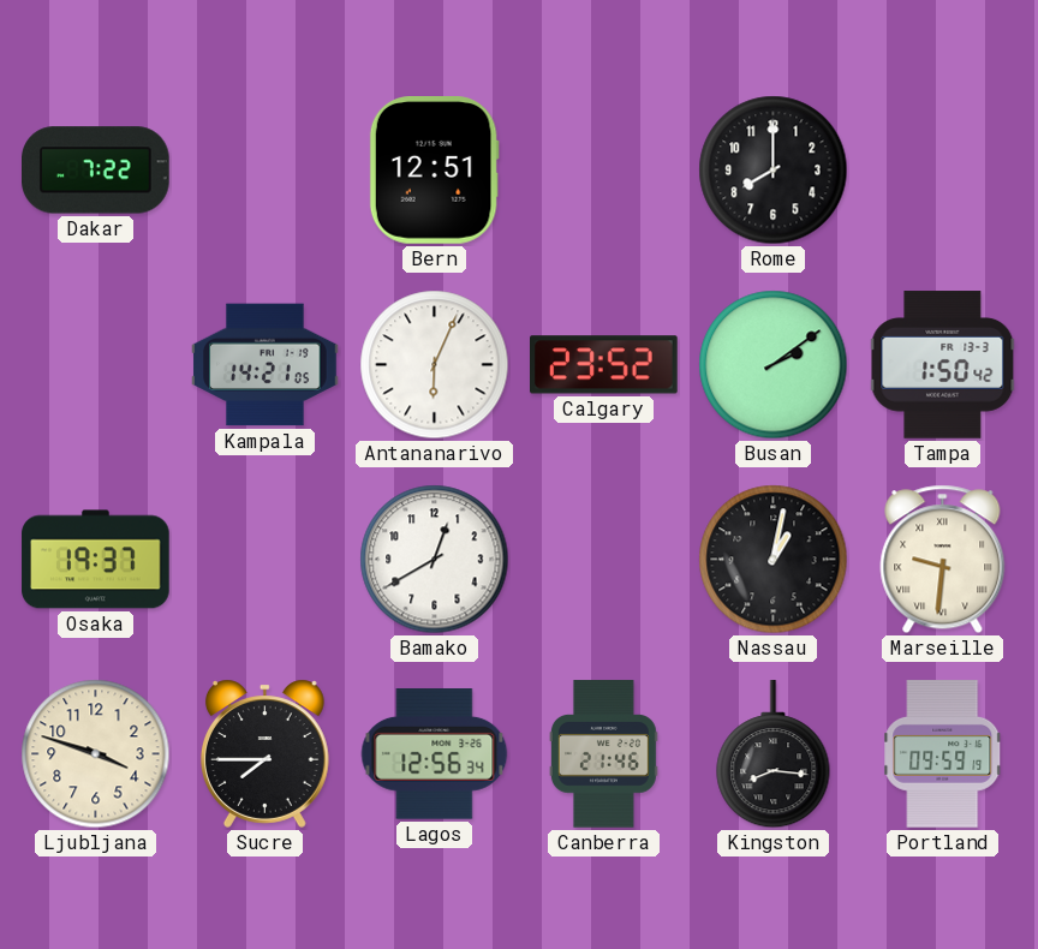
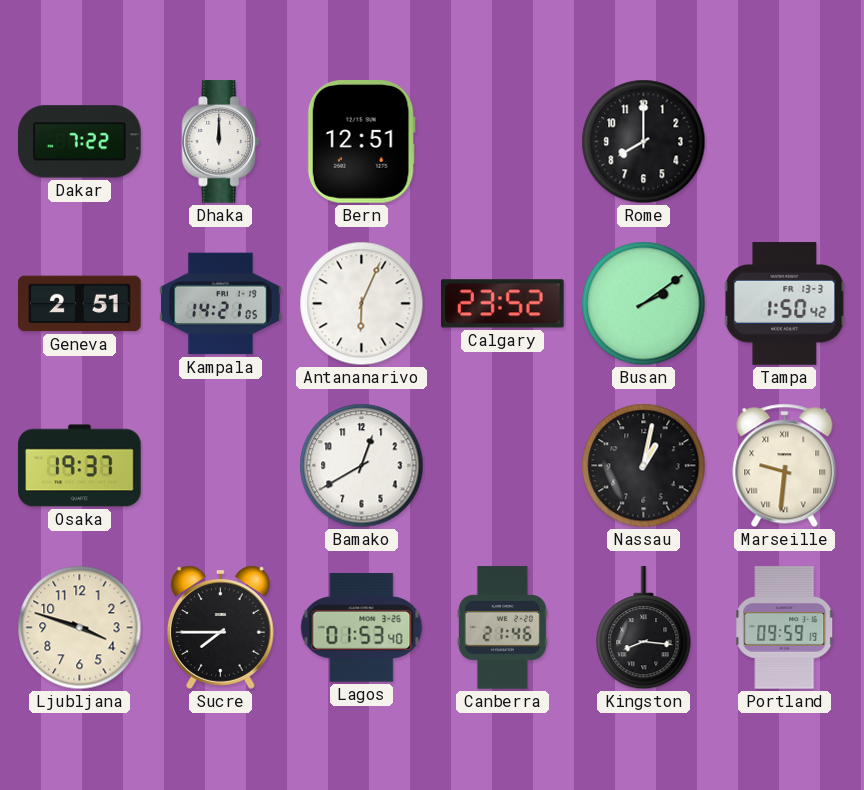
Dhaka: none -> 12:00 (221, 142)
Geneva: none -> 2:51 (80, 304)
Lagos: 12:56 -> 01:53 (362, 628)
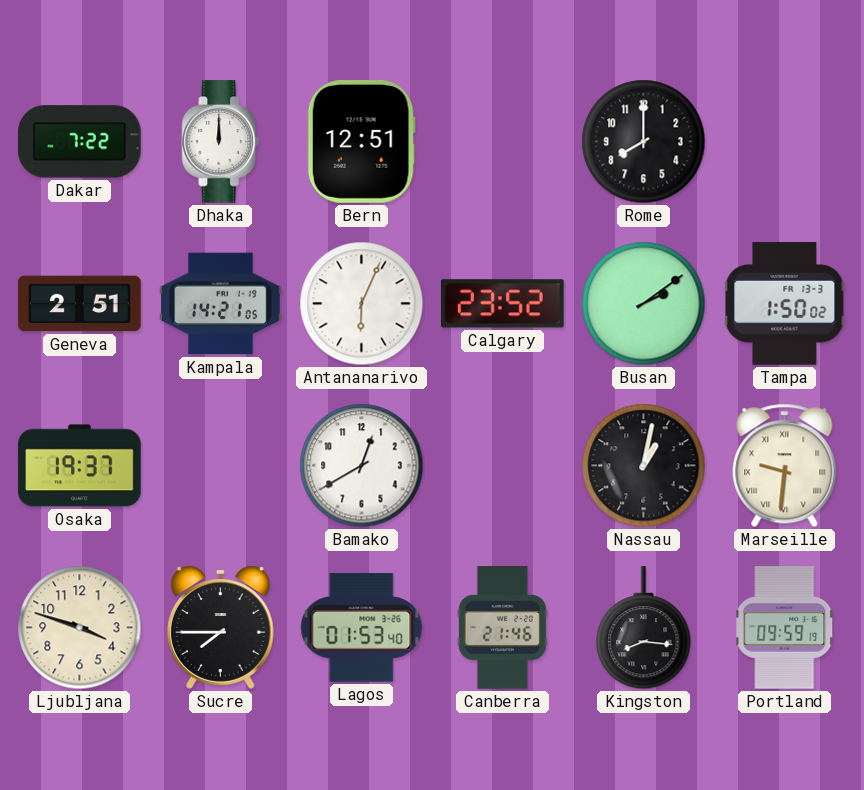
Tampa: 1:50:42 -> 1:50:02 (785, 304)
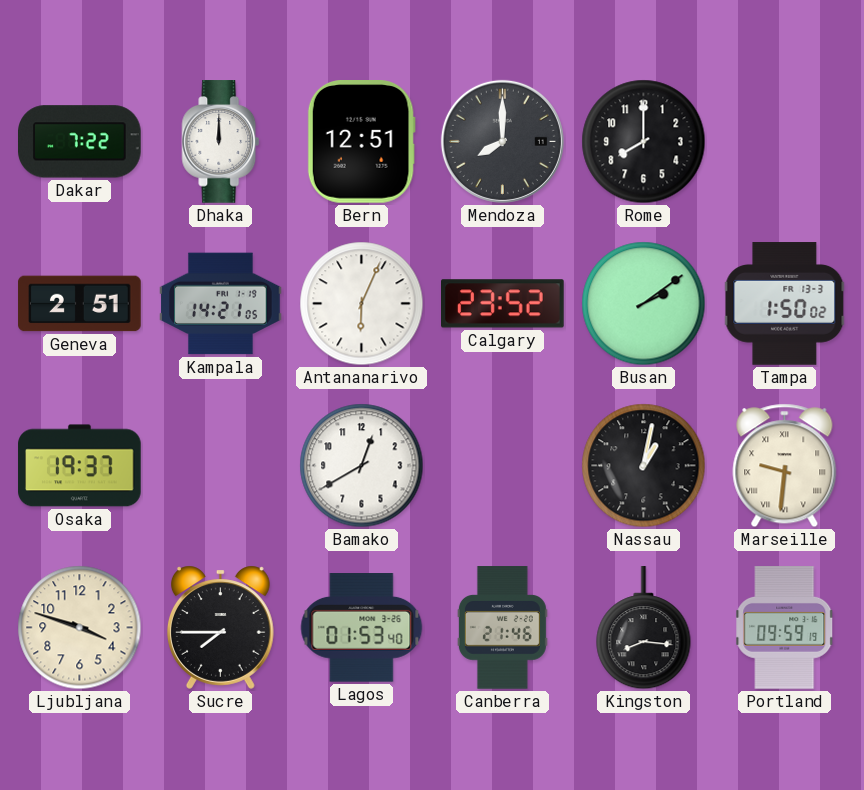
Mendoza: none -> 8:00 (502, 141)
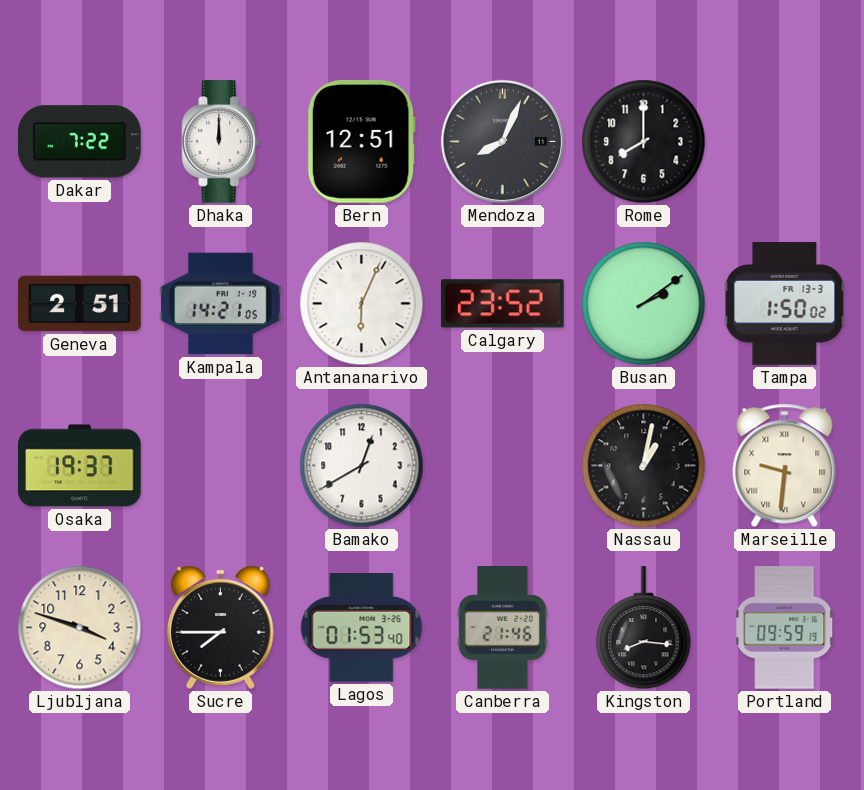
Mendoza: 8:00 -> 8:04 (502, 141)
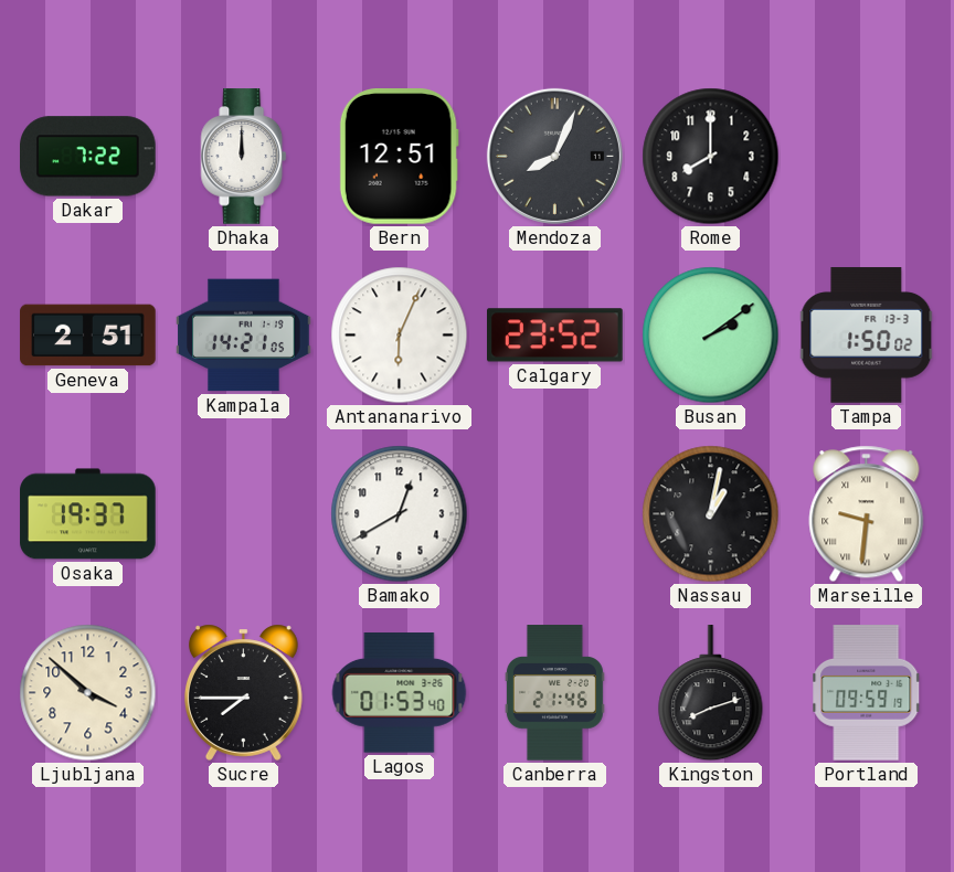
Ljubljana: 3:48 -> 3:52 (88, 693)
Kingston: 8:16 -> 8:12 (711, 693)
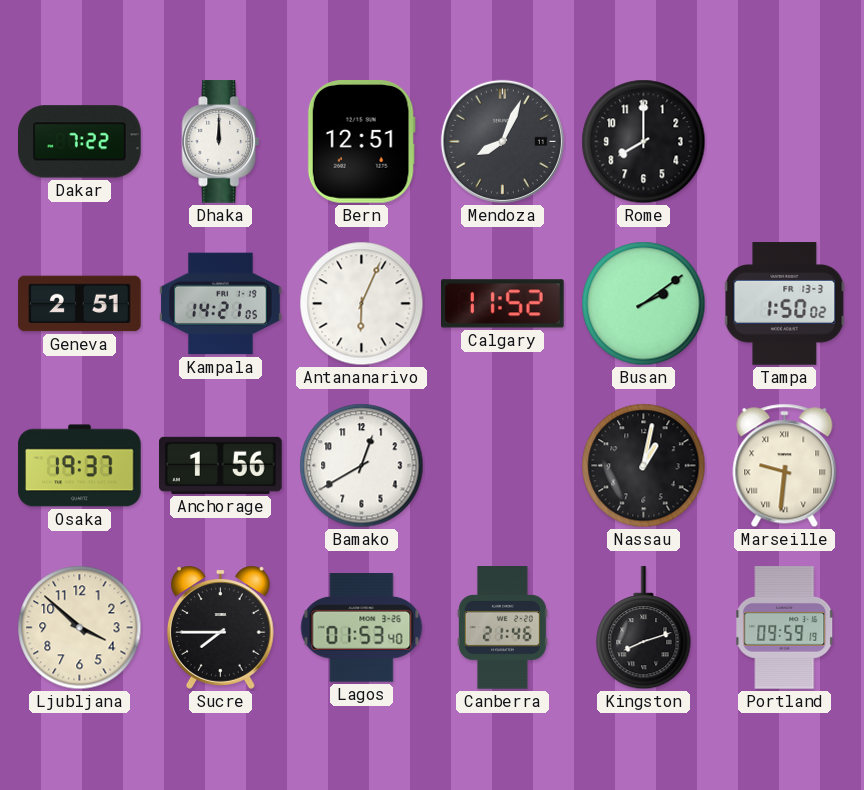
Calgary: 23:52 -> 11:52 (503, 304)
Anchorage: none -> 1:56 (221, 465)
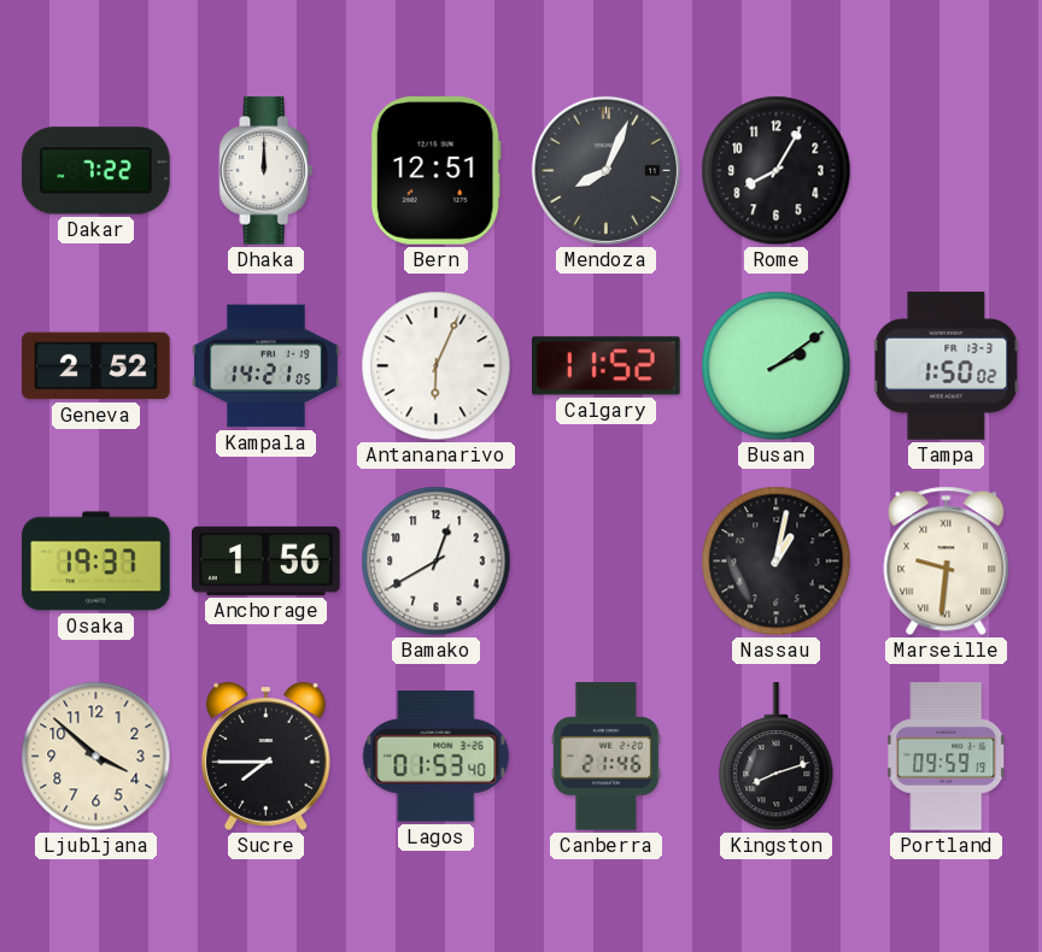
Rome: 8:00 -> 8:05 (777, 171)
Geneva: 2:51 -> 2:52 (96, 366)
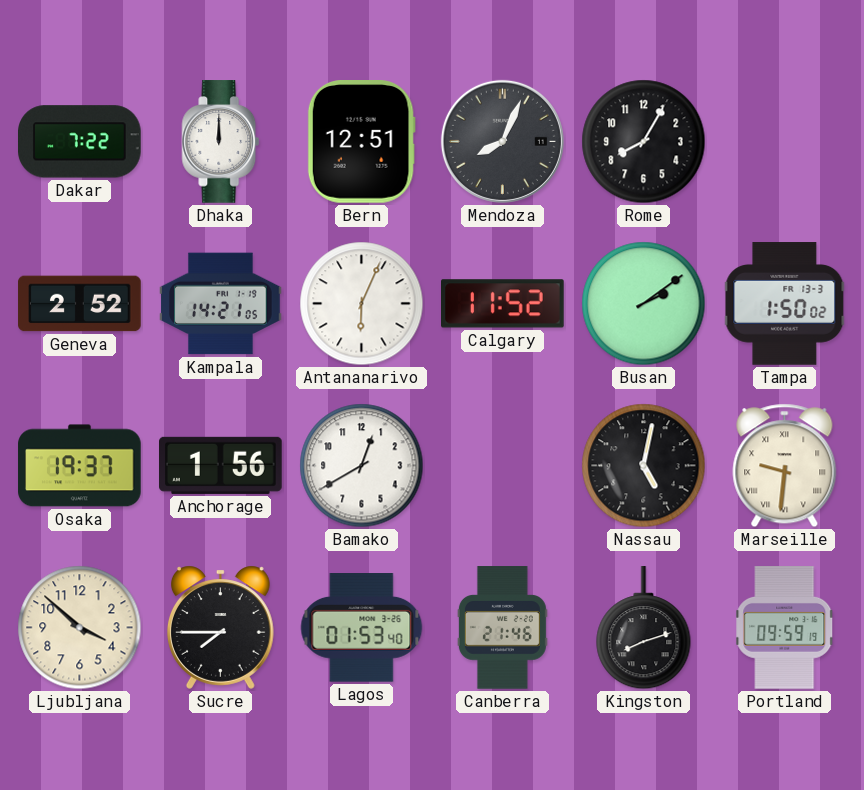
Nassau: 1:02 -> 5:02 (644, 466)
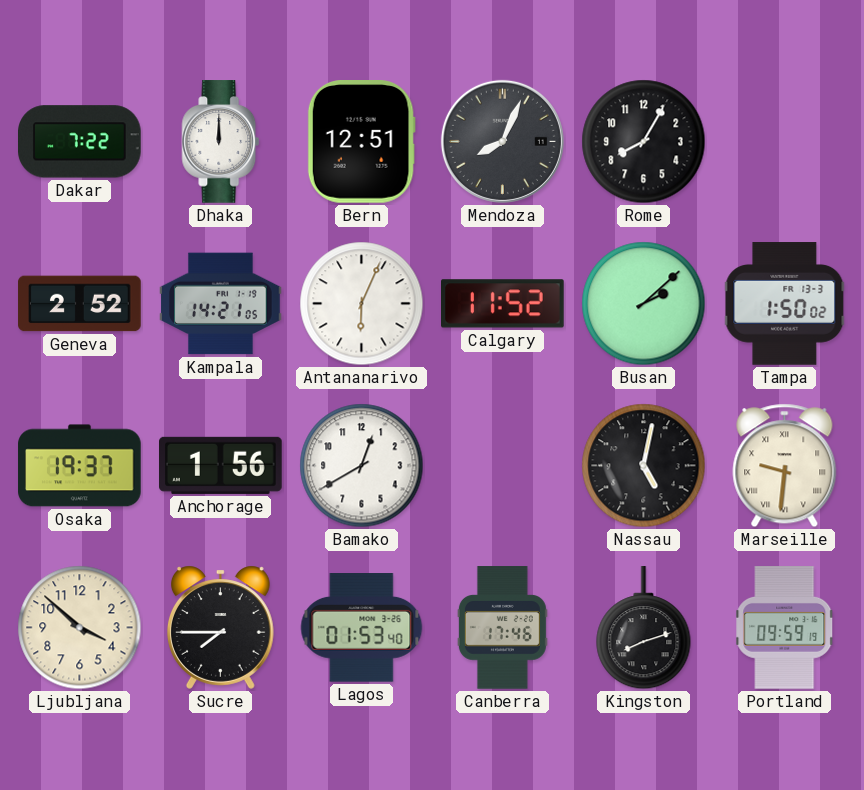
Busan: 2:09 -> 2:08 (644, 304)
Canberra: 21:46 -> 17:46 (502, 628)
